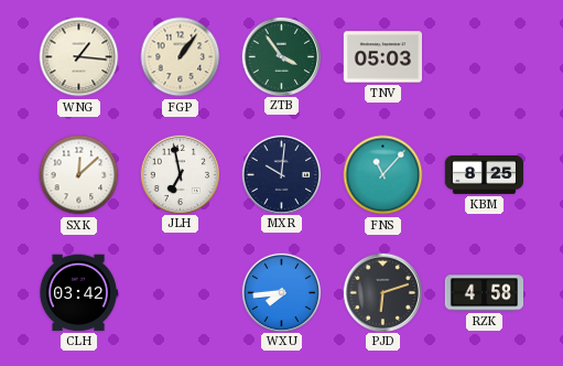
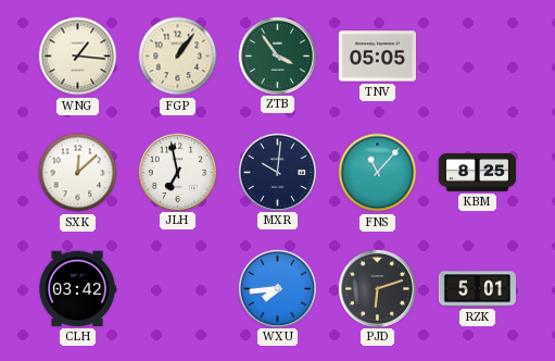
TNV: 05:03 -> 05:05 (377, 57)
RZK: 4:58 -> 5:01 (477, 289)
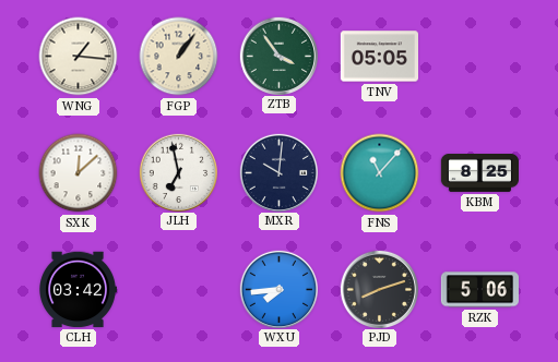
PJD: 6:12 -> 8:12 (379, 289)
RZK: 5:01 -> 5:06 (479, 290)
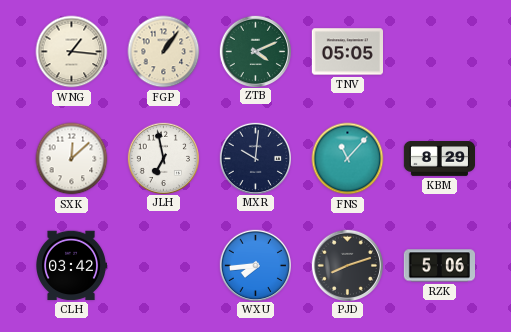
ZTB: 3:54 -> 4:11 (255, 51)
KBM: 8:25 -> 8:29 (439, 159)
